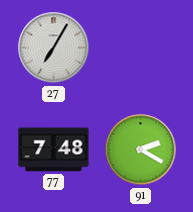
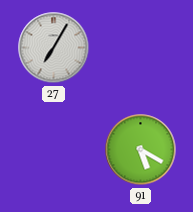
77: 7:48 -> none (54, 150)
91: 2:20 -> 5:20 (141, 150)
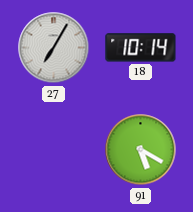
18: none -> 10:14 (141, 48)
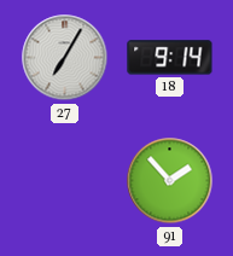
18: 10:14 -> 9:14 (170, 58)
91: 5:20 -> 1:53 (170, 181)
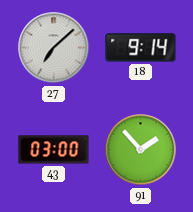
27: 7:05 -> 7:08 (54, 48)
43: none -> 03:00 (54, 150)
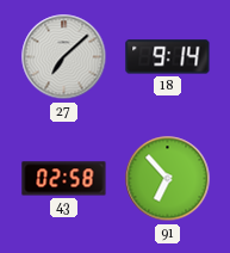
43: 03:00 -> 02:58 (64, 179)
91: 1:53 -> 6:53 (168, 179)
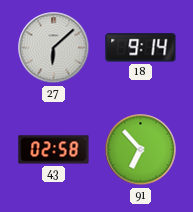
27: 7:08 -> 6:08 (54, 48)
